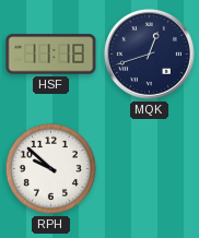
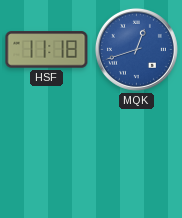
MQK dial: navy -> blue (136, 49)
RPH: 9:52 -> none (50, 168)
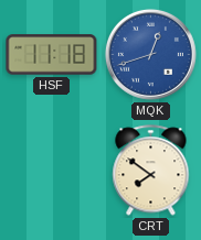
CRT: none -> 7:51 (151, 171)
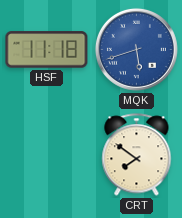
MQK: 12:42 -> 5:42 (136, 49)
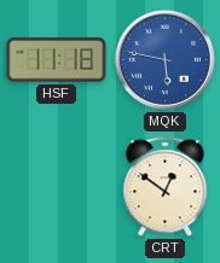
MQK: 5:42 -> 5:47 (164, 59)
CRT: 7:51 -> 12:51 (166, 187)
